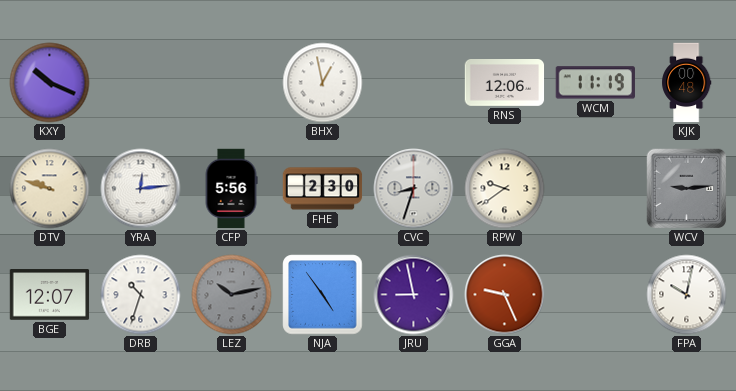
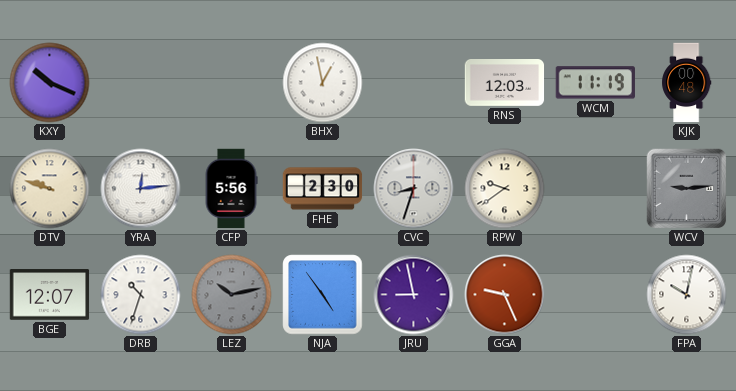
RNS: 12:06 -> 12:03 (505, 83)
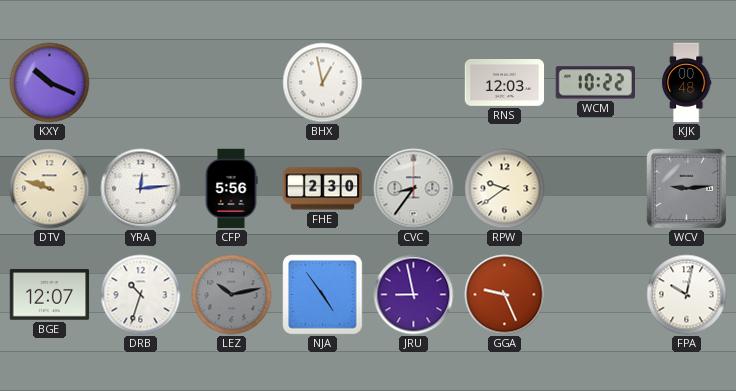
WCM: 11:19 -> 10:22 (595, 83)
CVC: 8:33 -> 8:36 (414, 189)
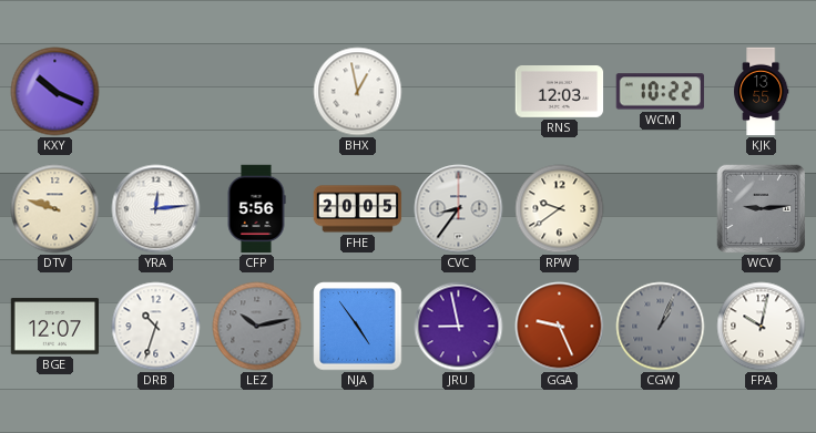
KJK: 00:48 -> 13:55 (762, 92)
FHE: 2:30 -> 20:05 (358, 209)
CGW: none -> 1:04 (661, 327)
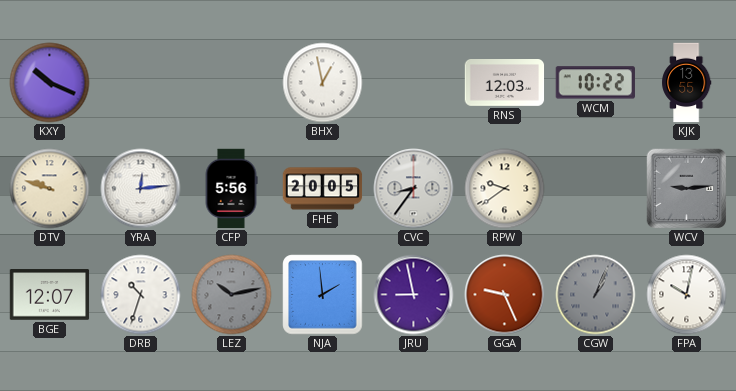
NJA: 4:54 -> 1:59 (323, 295)
